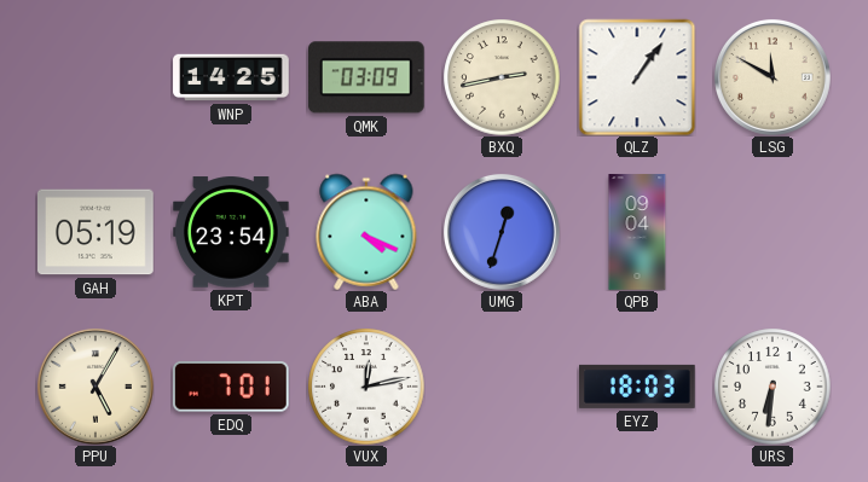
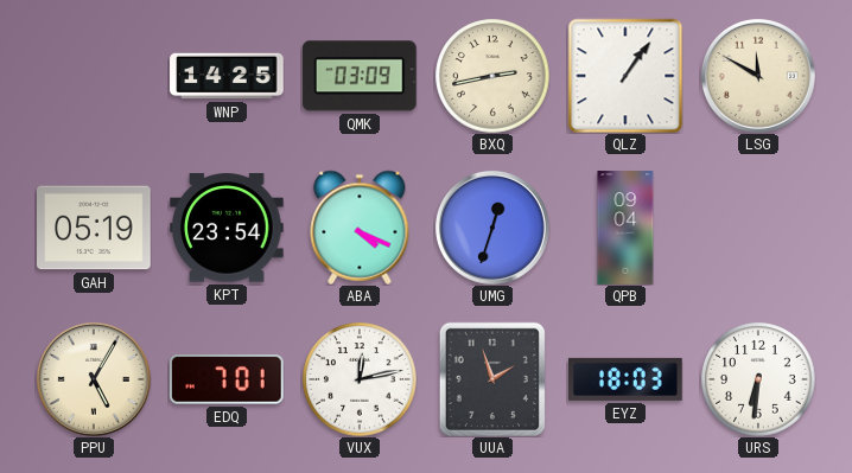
UUA: none -> 1:57 (492, 379)
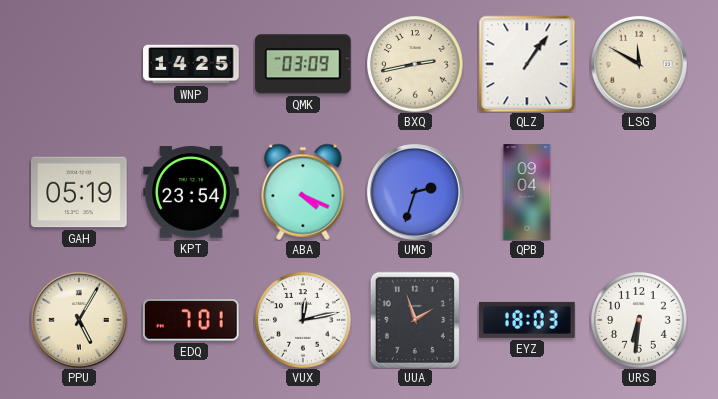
UMG: 12:33 -> 2:33 (415, 192)
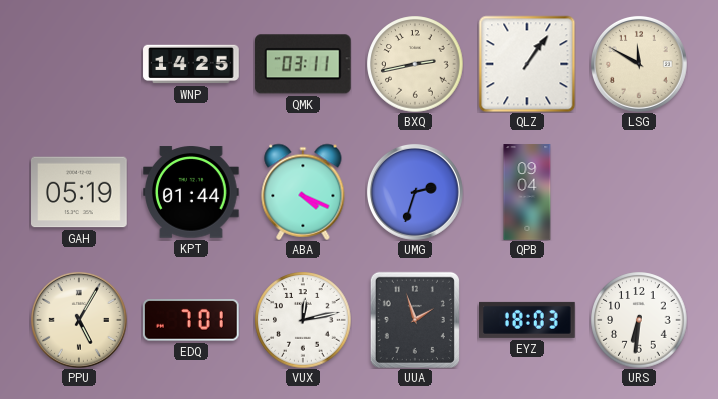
QMK: 03:09 -> 03:11 (303, 64)
KPT: 23:54 -> 01:44 (192, 192)
